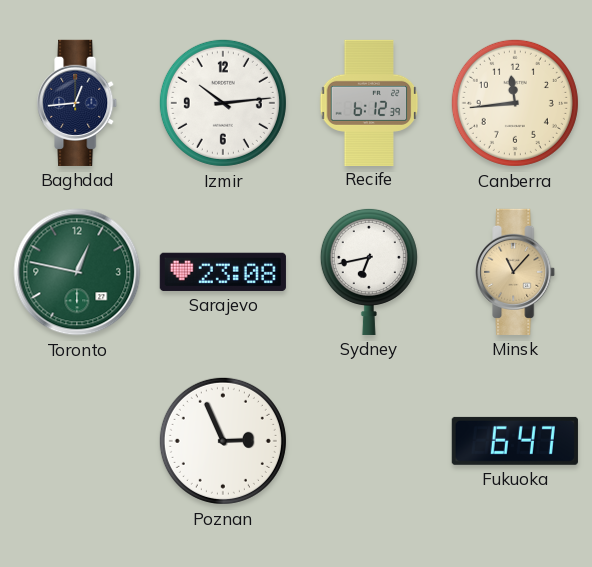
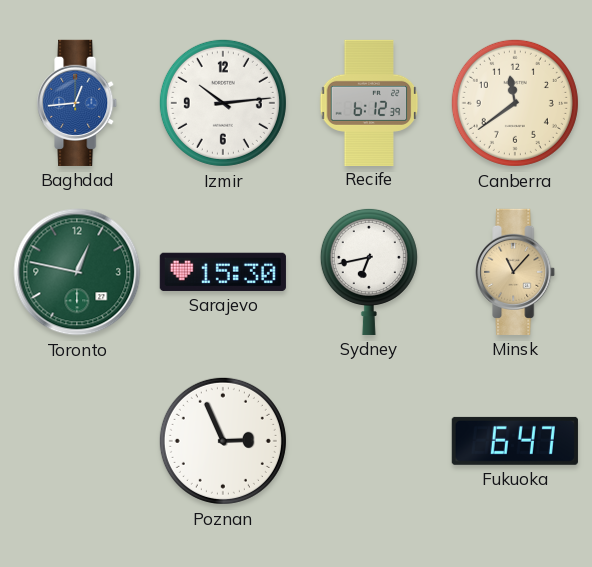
Baghdad dial: navy -> blue (78, 103)
Canberra: 11:44 -> 11:39 (515, 103)
Sarajevo: 23:08 -> 15:30 (223, 272)
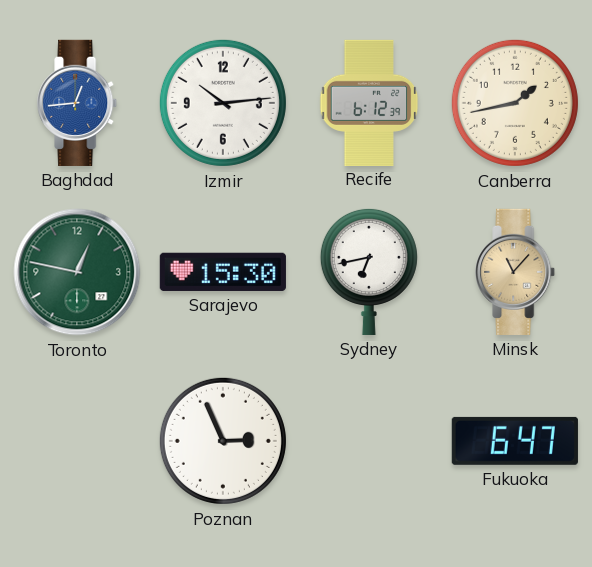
Canberra: 11:39 -> 1:43 (515, 103)
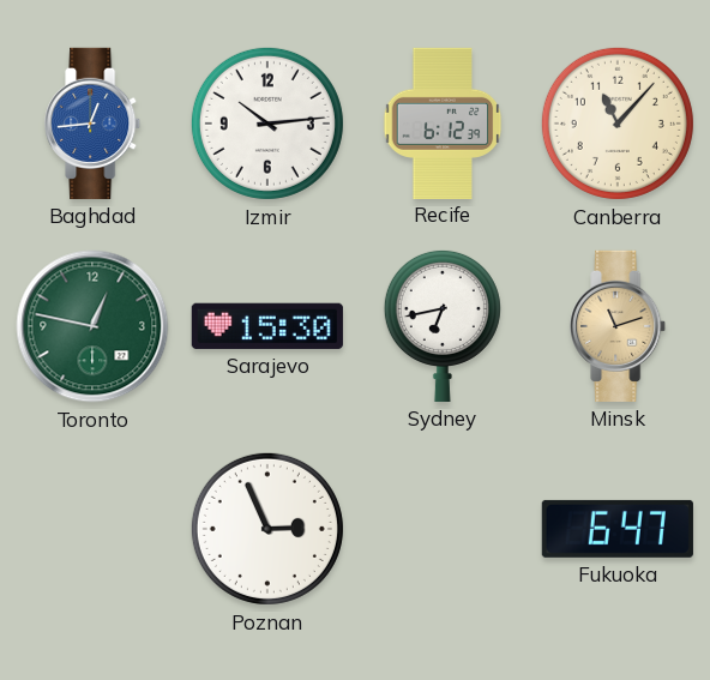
Canberra: 1:43 -> 11:07 (618, 124)
Minsk: 11:07 -> 11:12 (619, 326)
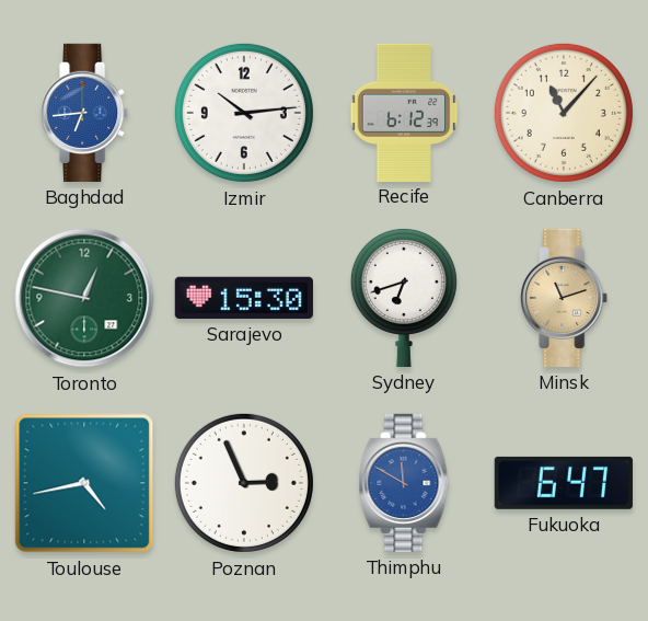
Baghdad: 12:44 -> 6:44 (85, 113)
Sydney: 6:43 -> 6:42 (404, 297)
Toulouse: none -> 4:43 (84, 483)
Thimphu: none -> 11:50 (404, 483)
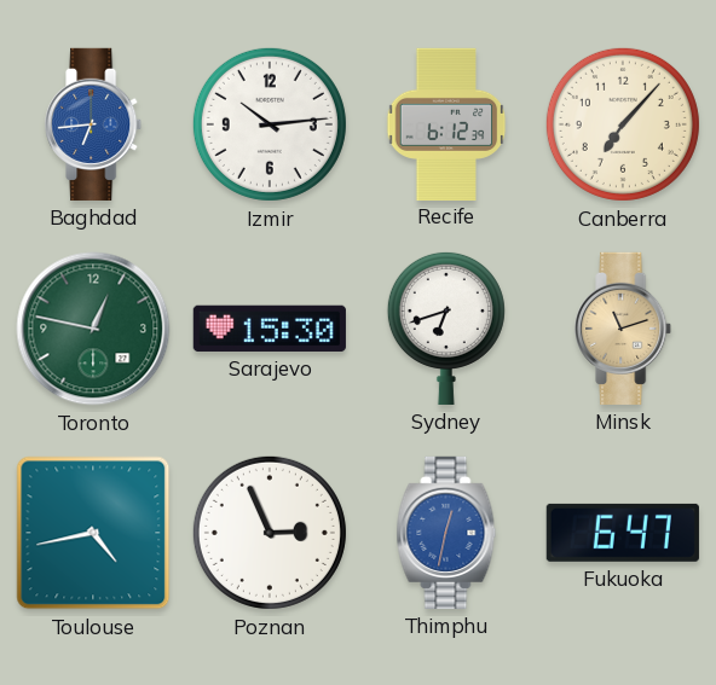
Canberra: 11:07 -> 7:07 (623, 124)
Thimphu: 11:50 -> 12:32 (446, 533)
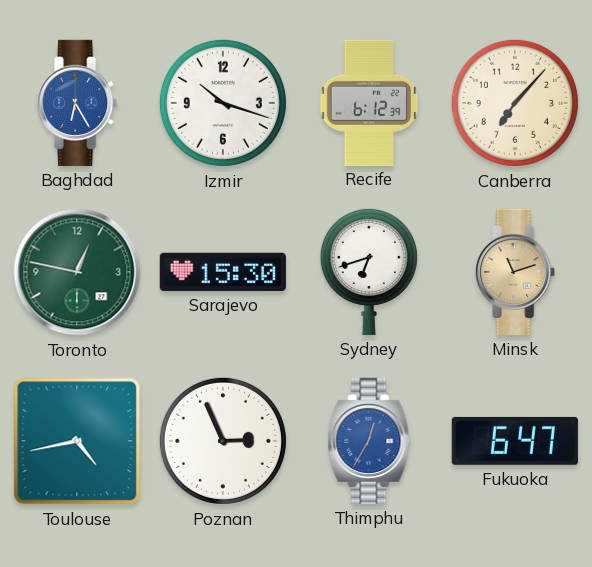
Baghdad: 6:44 -> 6:25 (78, 103)
Izmir: 10:14 -> 10:18 (223, 103)
Thimphu: 12:32 -> 12:35 (369, 441)
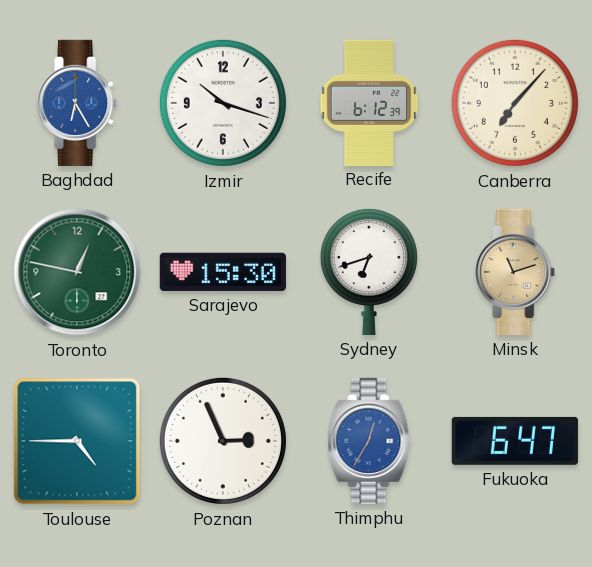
Toulouse: 4:43 -> 4:45 (77, 441)
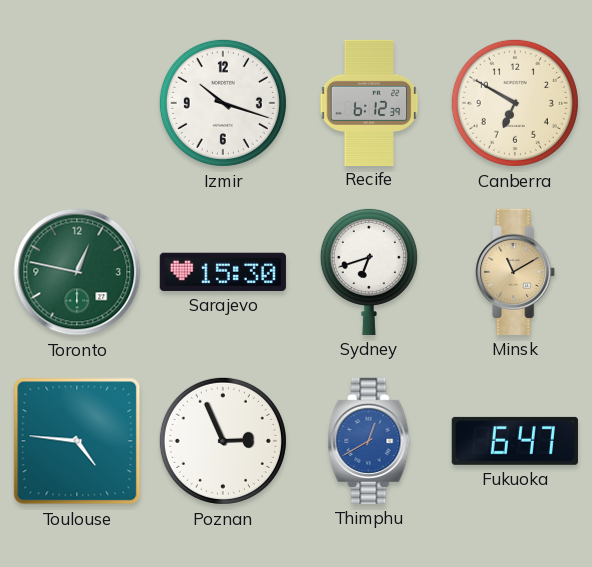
Baghdad: 6:25 -> none (78, 103)
Canberra: 7:07 -> 6:50 (515, 103)
Minsk: 11:12 -> 11:10 (516, 272)
Toulouse: 4:45 -> 4:46 (77, 441)
Thimphu: 12:35 -> 12:40 (369, 441)
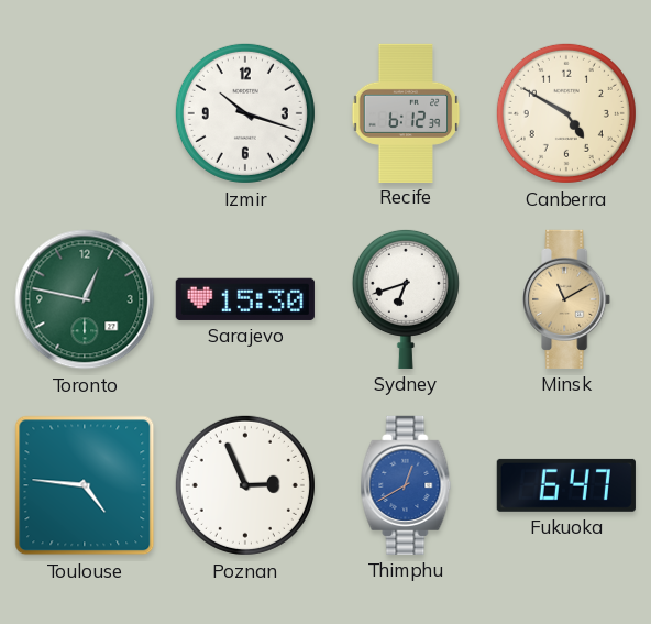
Canberra: 6:50 -> 4:50 (566, 113)
